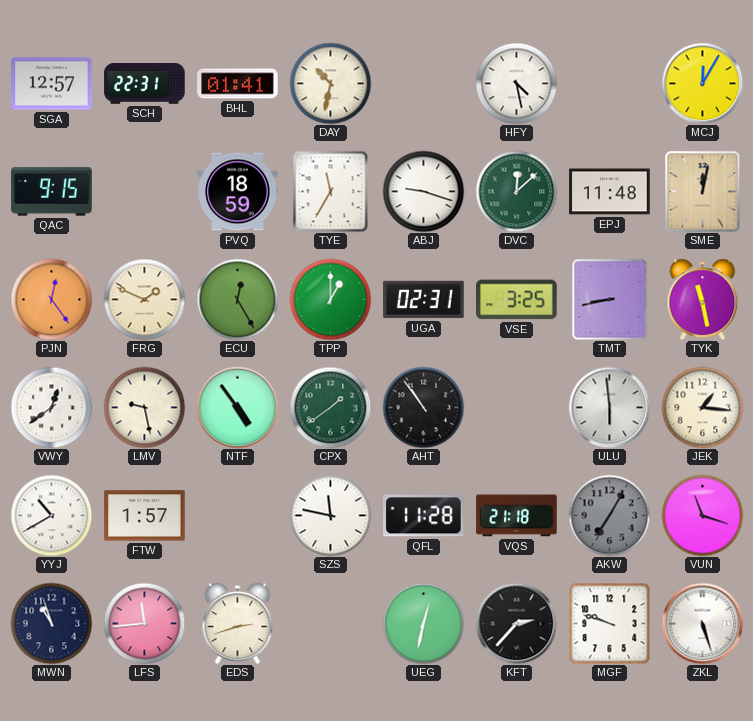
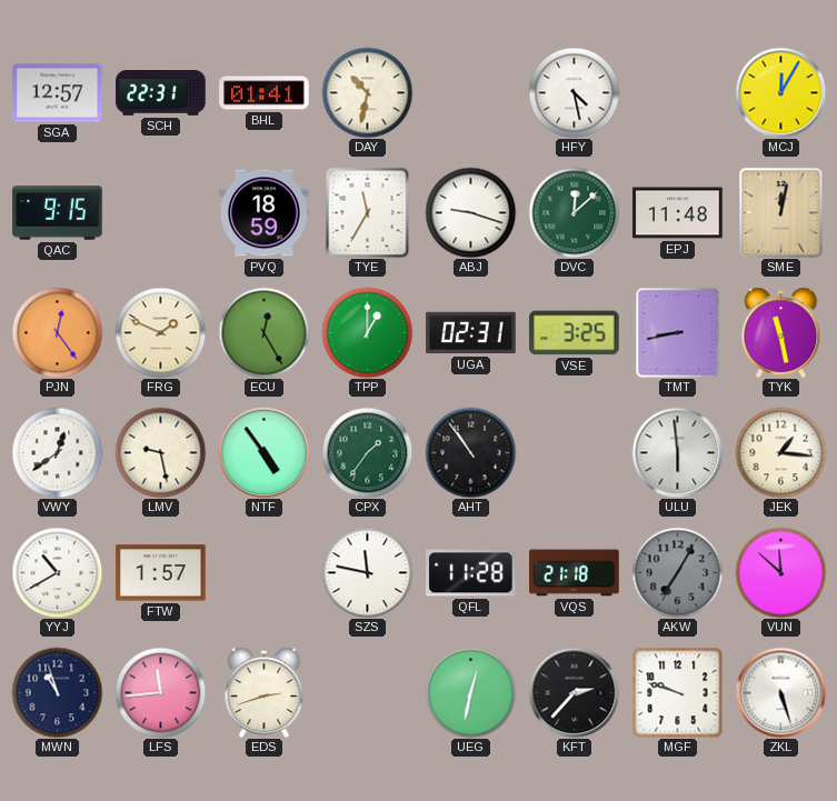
CPX: 1:39 -> 1:36 (367, 452)
VUN: 11:18 -> 11:52 (780, 572)
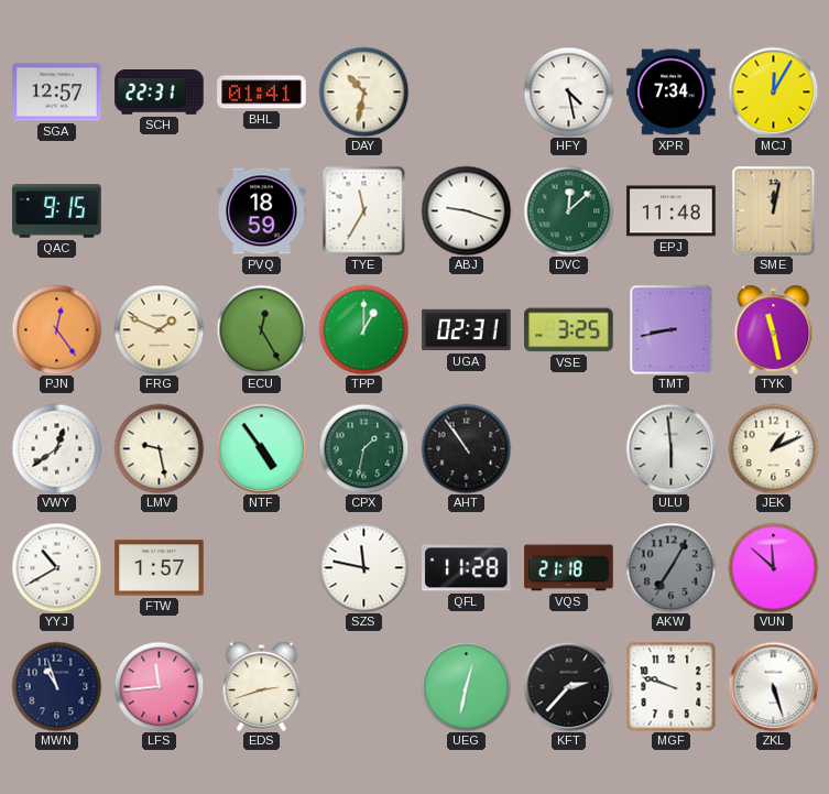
XPR: none -> 7:34 (672, 93)
CPX: 1:36 -> 1:32 (363, 448)
JEK: 1:16 -> 1:11 (773, 448)
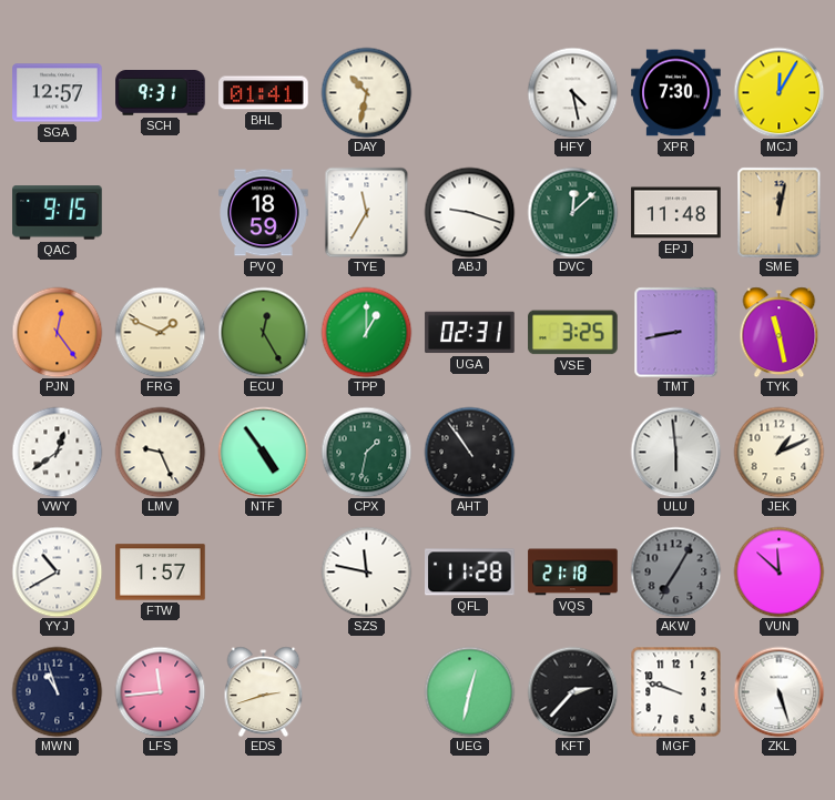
SCH: 22:31 -> 9:31 (161, 93)
XPR: 7:34 -> 7:30 (676, 93)
LMV: 9:28 -> 9:26 (160, 452)
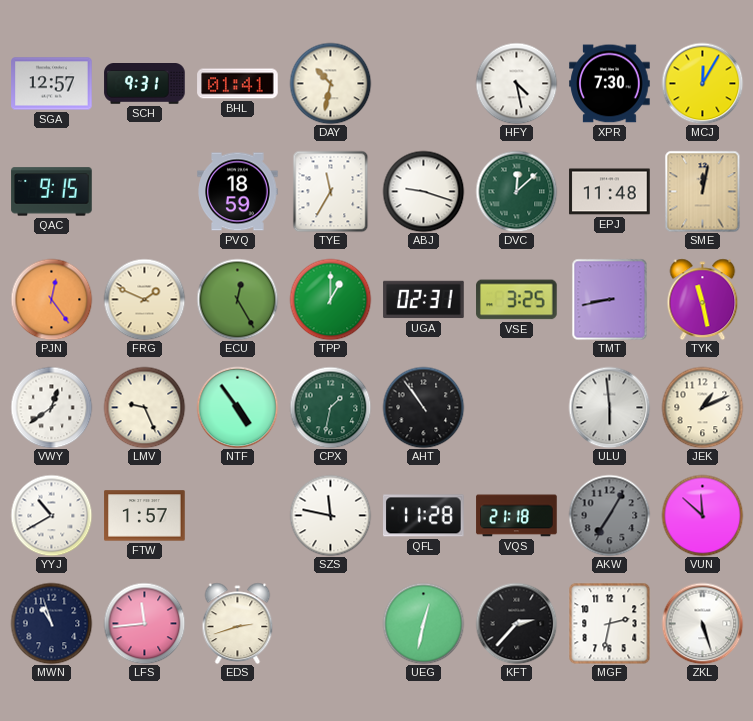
MGF: 9:48 -> 2:32 (609, 623)
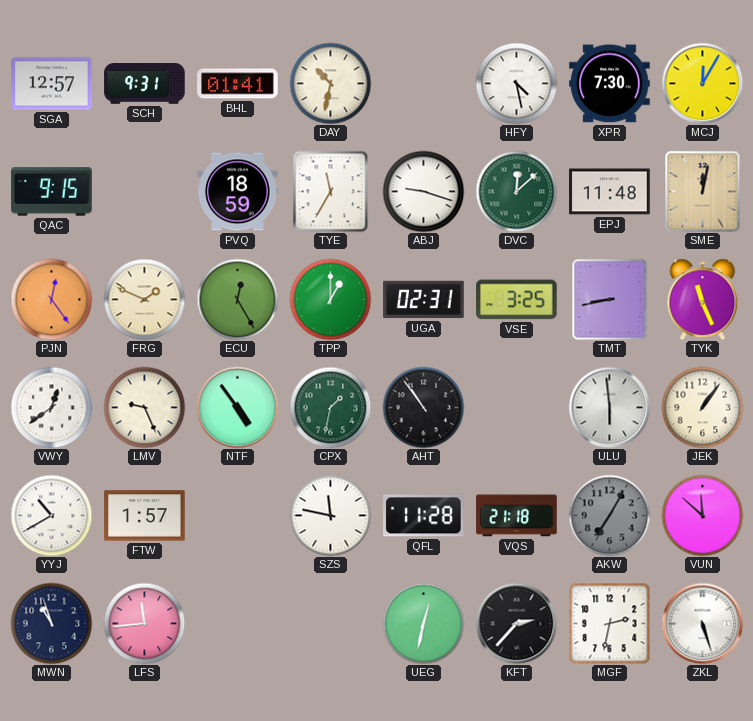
TYK: 11:28 -> 11:26 (703, 299)
JEK: 1:11 -> 1:06 (702, 407)
EDS: 2:42 -> none (238, 623)
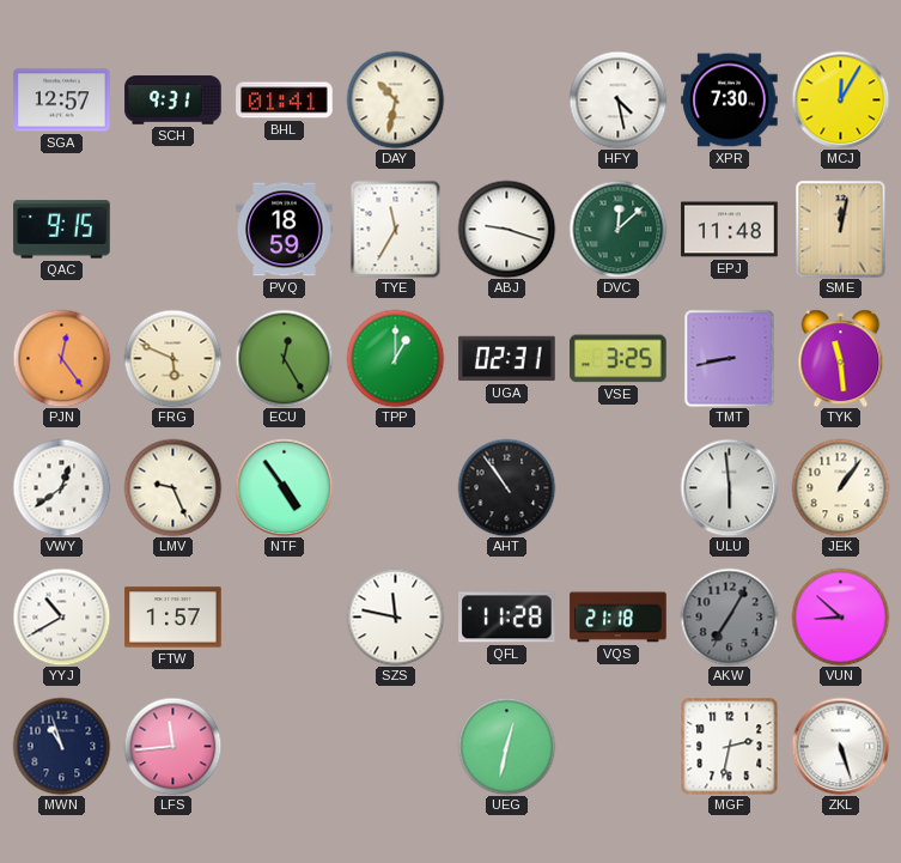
FRG: 1:49 -> 5:49 (172, 358)
TYK: 11:26 -> 11:29 (841, 358)
CPX: 1:32 -> none (330, 407)
VUN: 11:52 -> 8:52 (840, 616)
KFT: 2:37 -> none (516, 623)
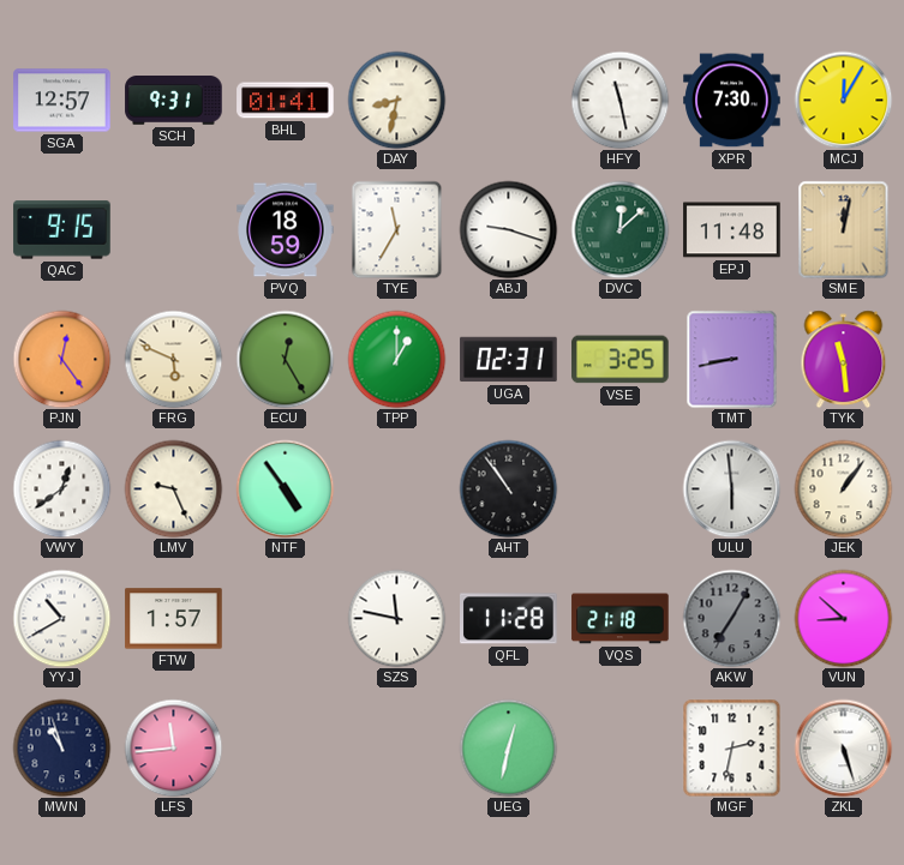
DAY: 10:32 -> 8:32 (396, 100)
HFY: 4:28 -> 11:28 (619, 100)
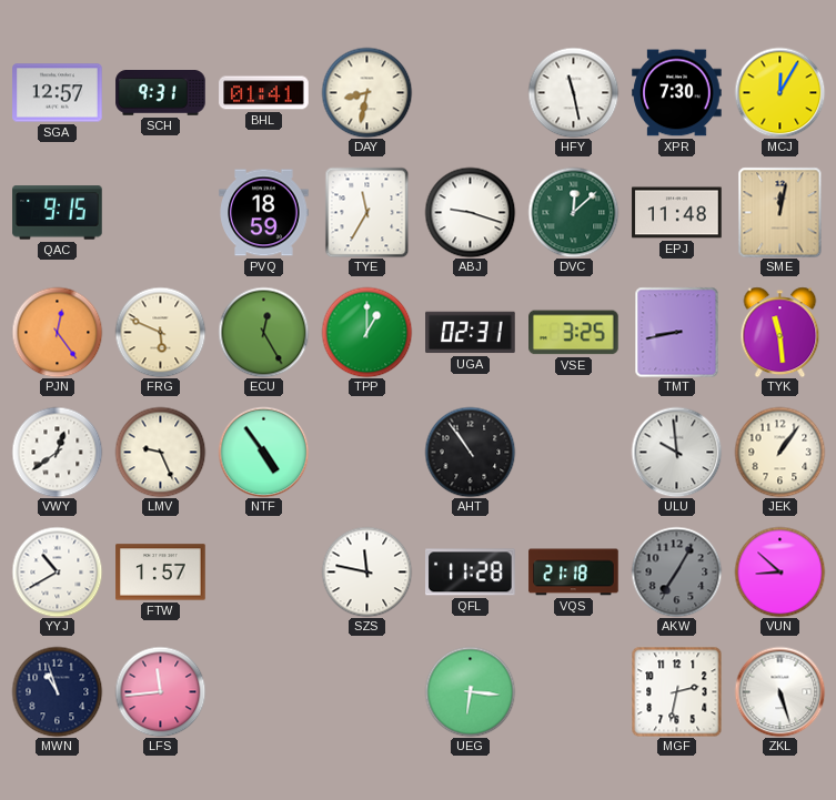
ULU: 5:59 -> 9:59 (676, 452)
UEG: 12:32 -> 6:16 (470, 691)
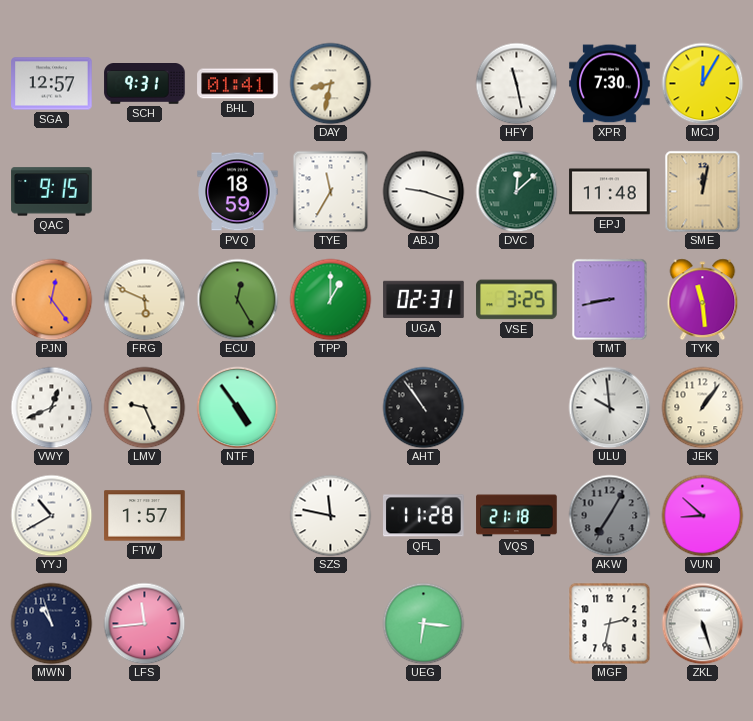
VWY: 12:39 -> 12:41 (51, 407)
